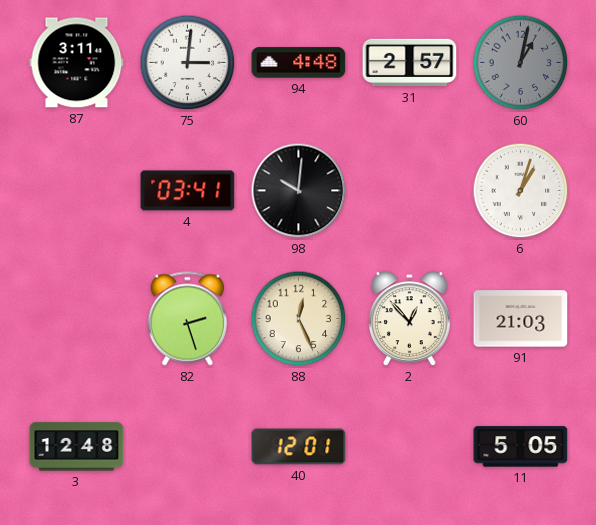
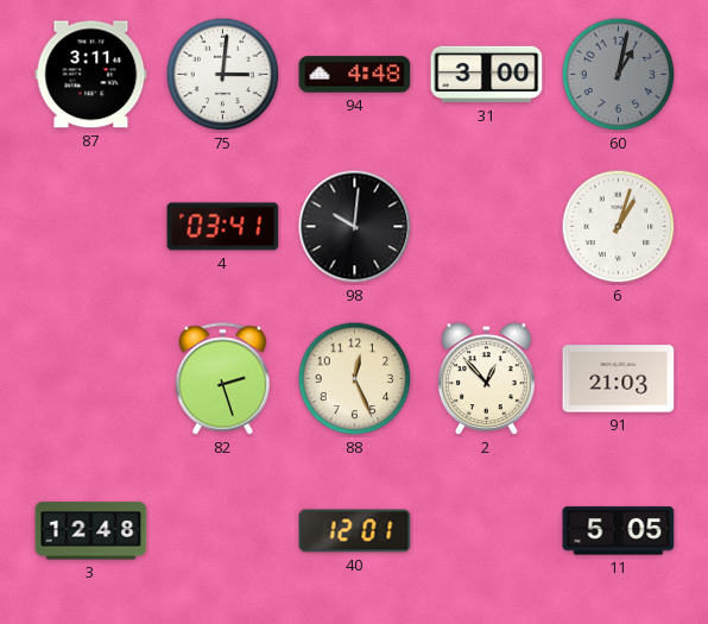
31: 2:57 -> 3:00 (487, 75)
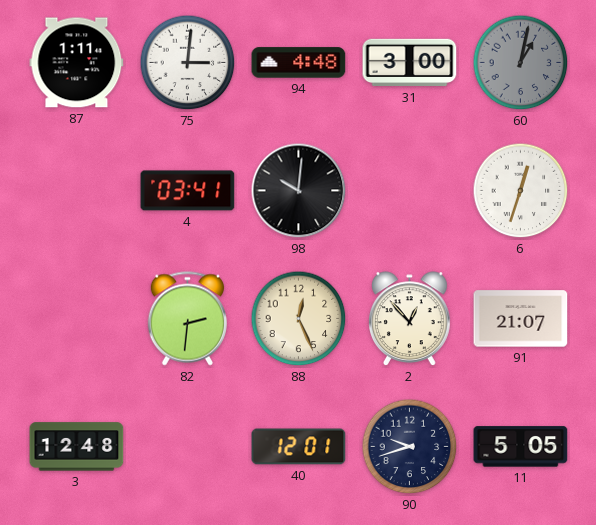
87: 3:11 -> 1:11 (77, 63)
6: 1:03 -> 12:33 (521, 191)
82: 2:27 -> 2:31 (187, 319)
91: 21:03 -> 21:07 (521, 319)
90: none -> 9:42 (410, 447)
